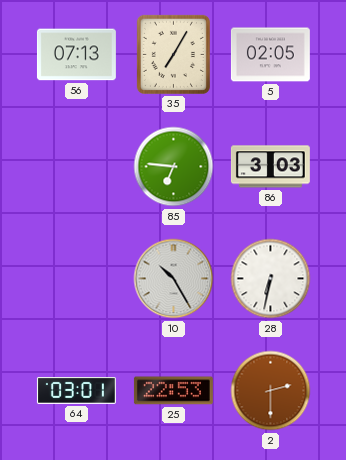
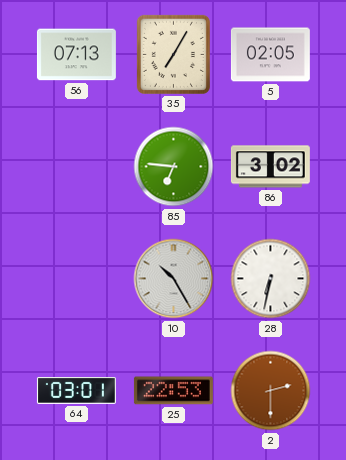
86: 3:03 -> 3:02 (270, 167)
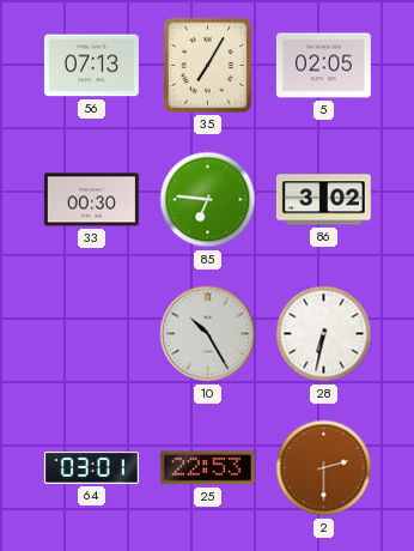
33: none -> 00:30 (91, 200)
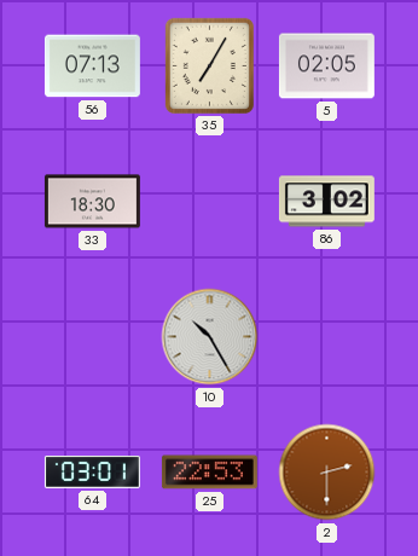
33: 00:30 -> 18:30 (92, 202)
85: 6:46 -> none (208, 200)
28: 6:32 -> none (324, 334)
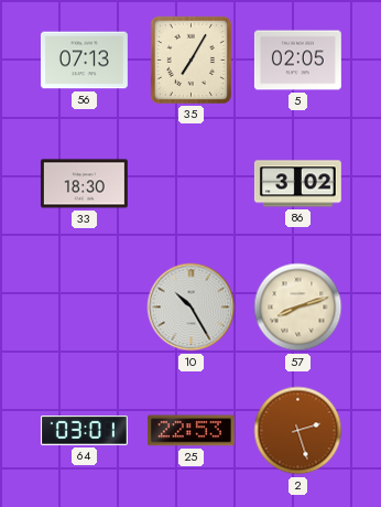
57: none -> 8:12 (298, 308)
2: 2:30 -> 2:27 (298, 431)
